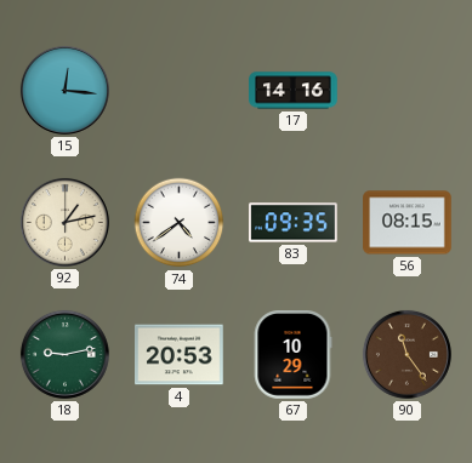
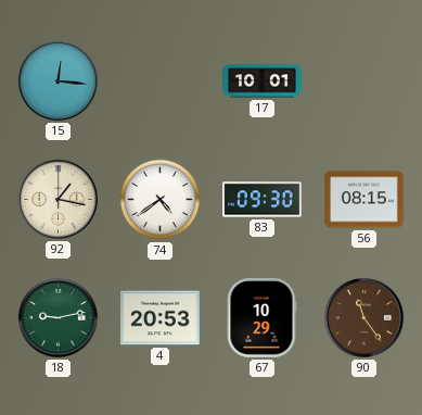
17: 14:16 -> 10:01 (263, 81)
92: 1:13 -> 1:17 (57, 199)
83: 09:35 -> 09:30 (263, 200)
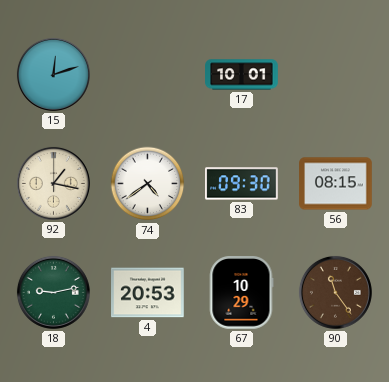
15: 12:16 -> 12:12 (53, 74)
